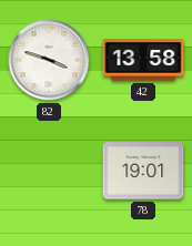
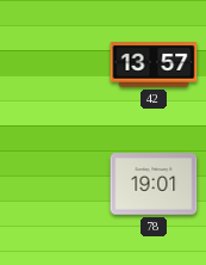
82: 3:48 -> none (49, 60)
42: 13:58 -> 13:57 (154, 64)
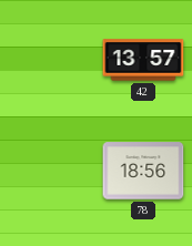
78: 19:01 -> 18:56 (143, 171)
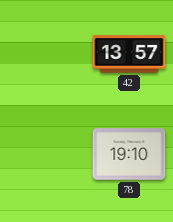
78: 18:56 -> 19:10 (129, 154)
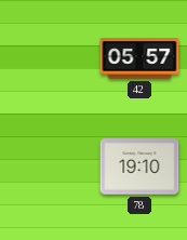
42: 13:57 -> 05:57 (139, 58)
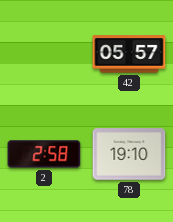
2: none -> 2:58 (44, 154)
